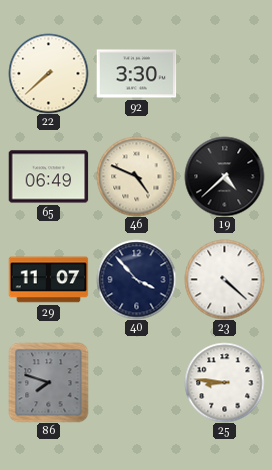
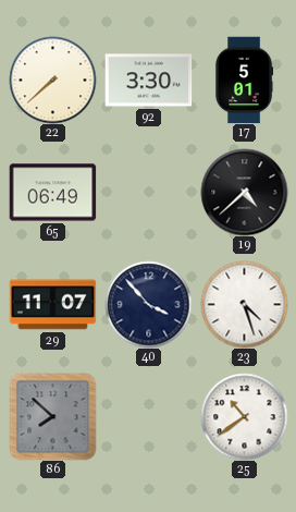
17: none -> 5:01 (244, 80)
46: 4:49 -> none (136, 176)
23: 4:22 -> 4:27 (244, 304)
86: 7:48 -> 7:52 (52, 416)
25: 8:46 -> 10:39 (244, 416)
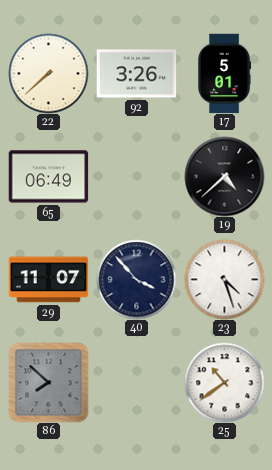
92: 3:30 -> 3:26 (136, 74)
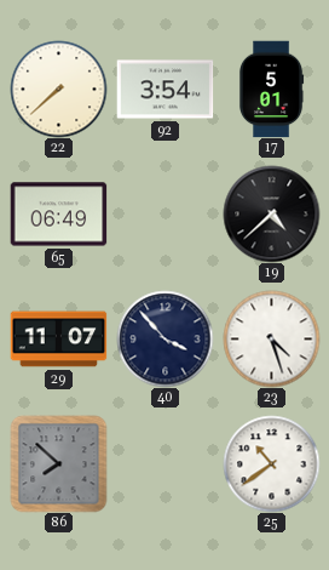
92: 3:26 -> 3:54 (164, 90)
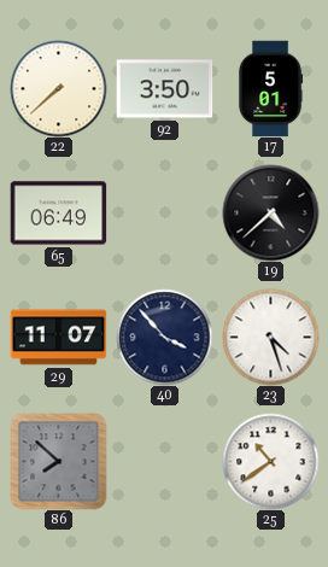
92: 3:54 -> 3:50 (164, 89)
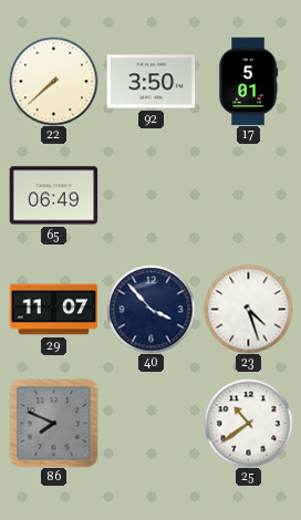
19: 4:38 -> none (270, 212)
86: 7:52 -> 7:49 (53, 423)
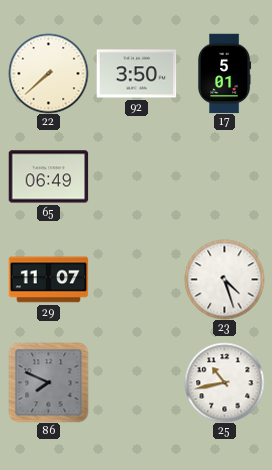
40: 3:53 -> none (150, 309)
25: 10:39 -> 10:43 (224, 382)
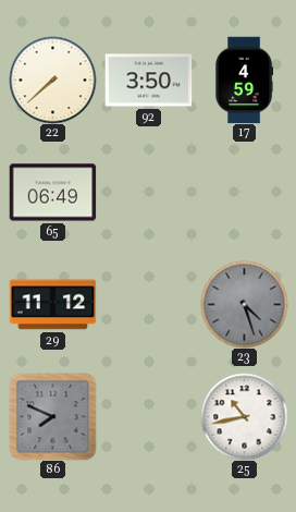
17: 5:01 -> 4:59 (244, 80)
29: 11:07 -> 11:12 (52, 305)
23 dial: white -> grey (244, 304)
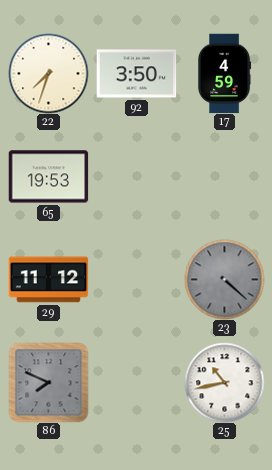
22: 7:38 -> 7:33 (48, 73)
65: 06:49 -> 19:53 (48, 177)
23: 4:27 -> 4:22 (224, 279)
